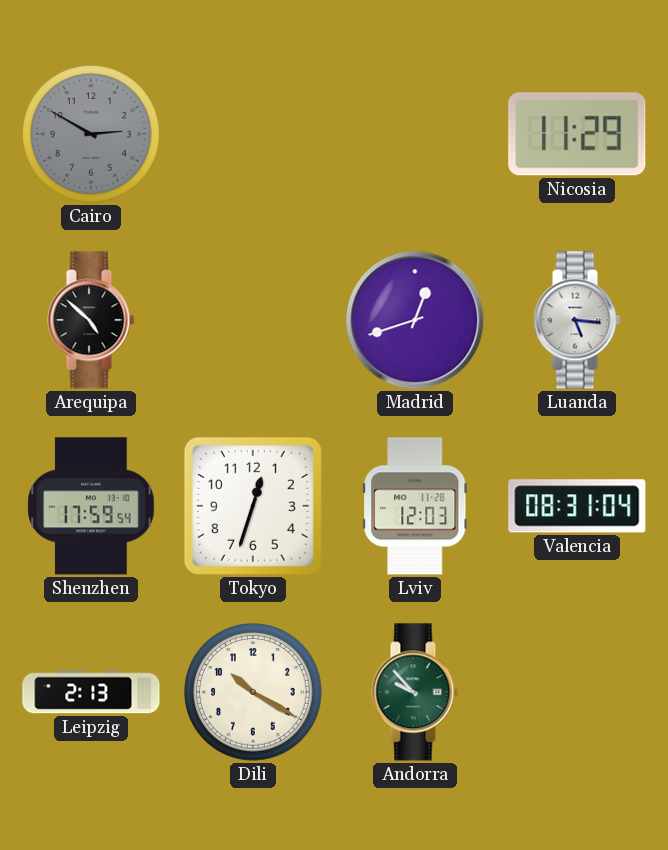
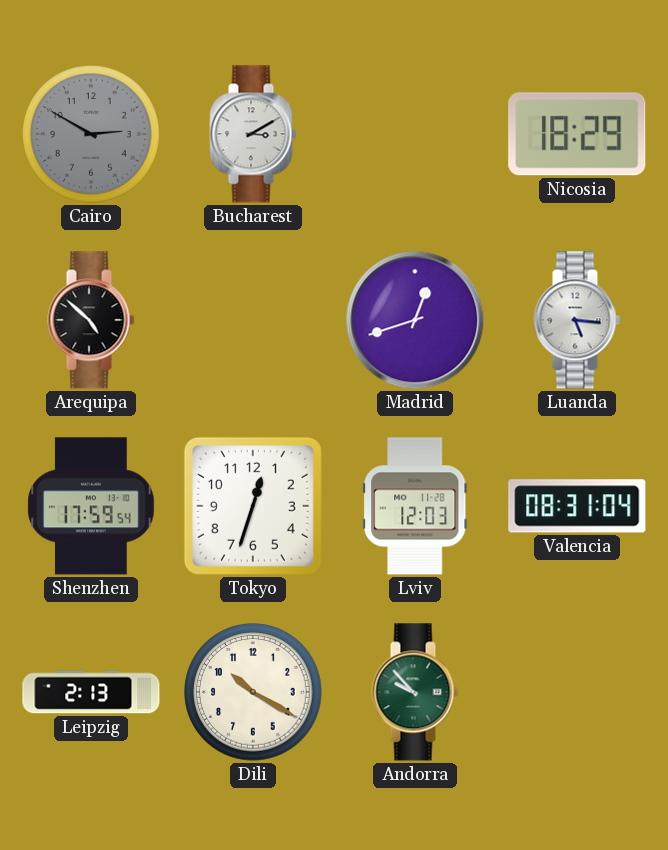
Bucharest: none -> 3:10 (253, 134)
Nicosia: 11:29 -> 18:29 (577, 134)
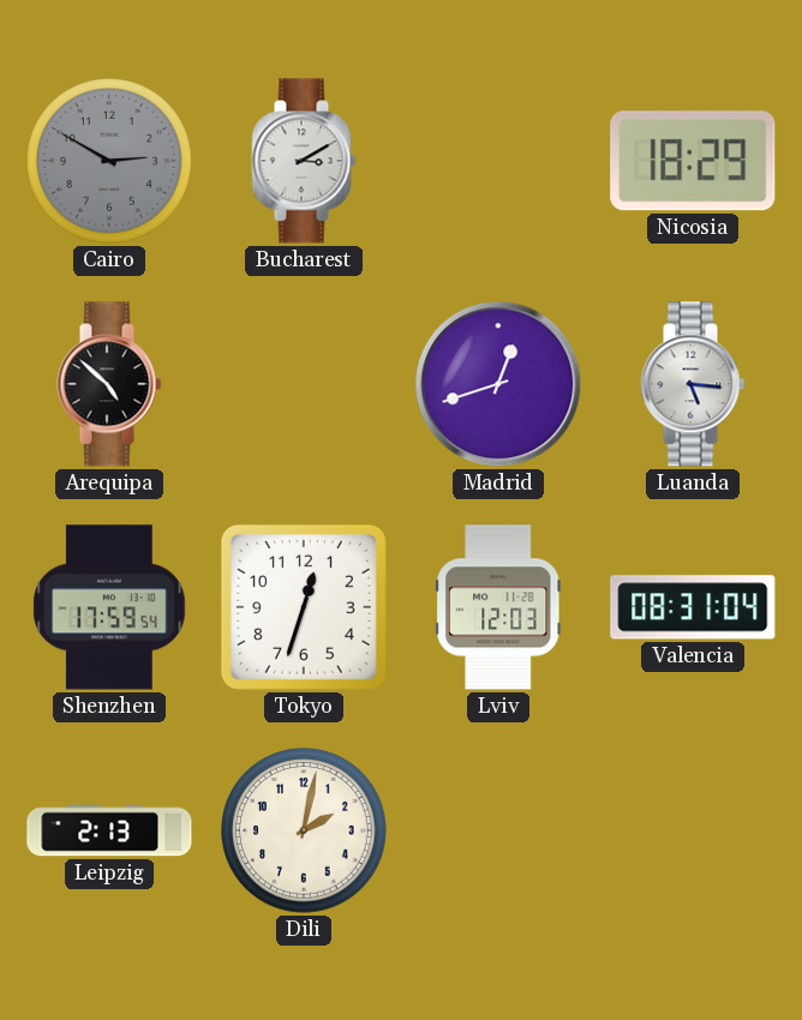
Dili: 10:20 -> 2:02 (304, 830)
Andorra: 9:53 -> none (415, 692)
